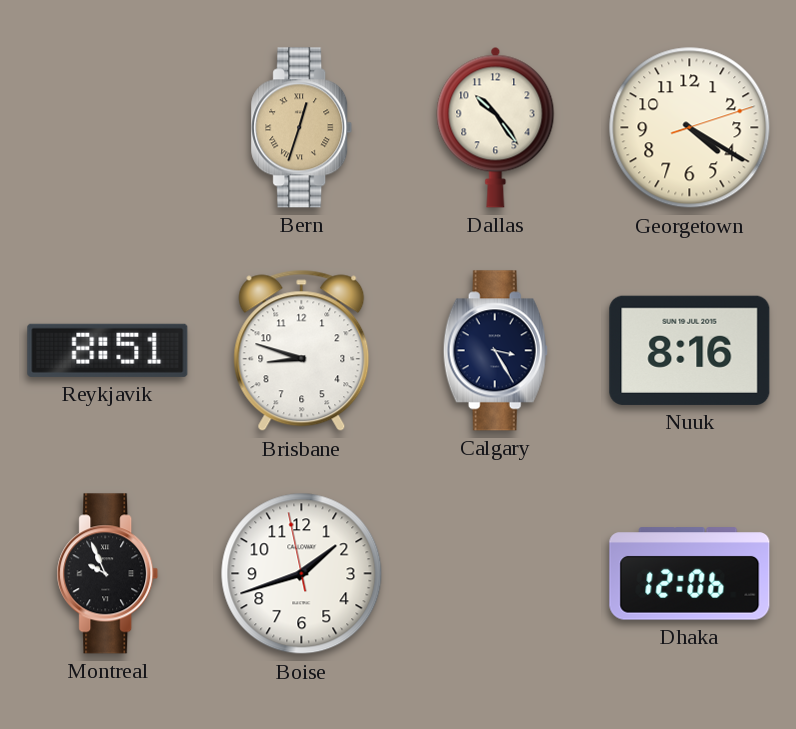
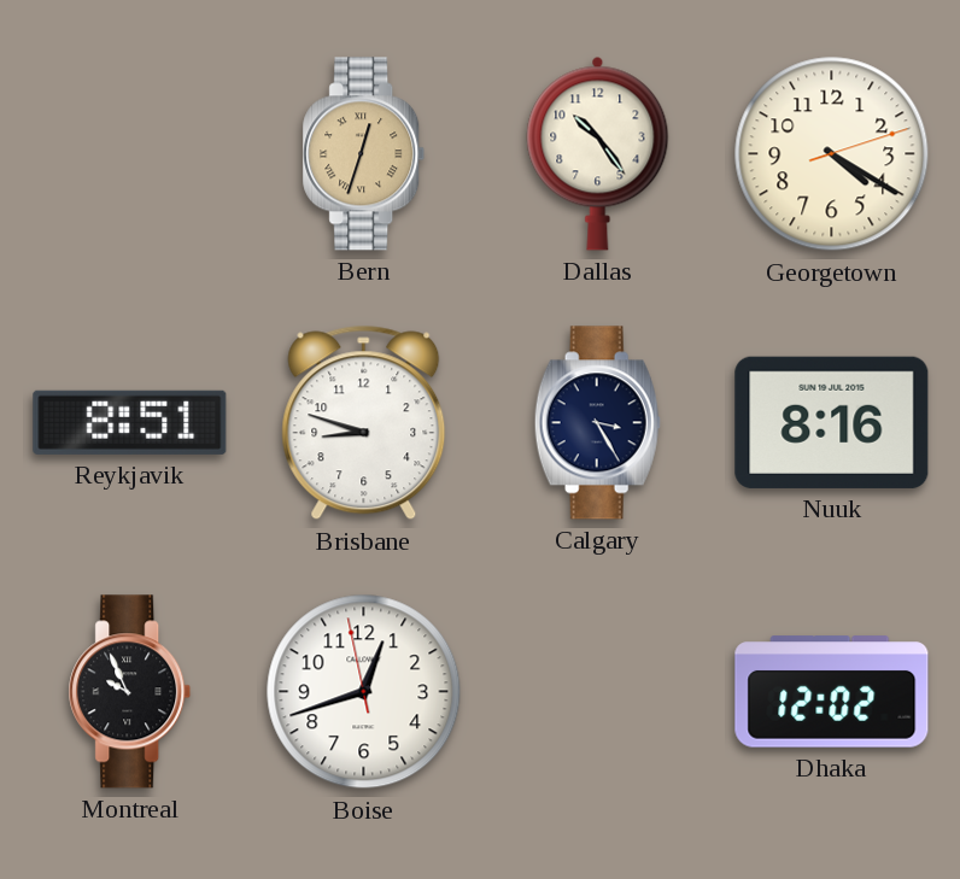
Boise: 1:41 -> 12:41 (364, 692)
Dhaka: 12:06 -> 12:02 (832, 692)
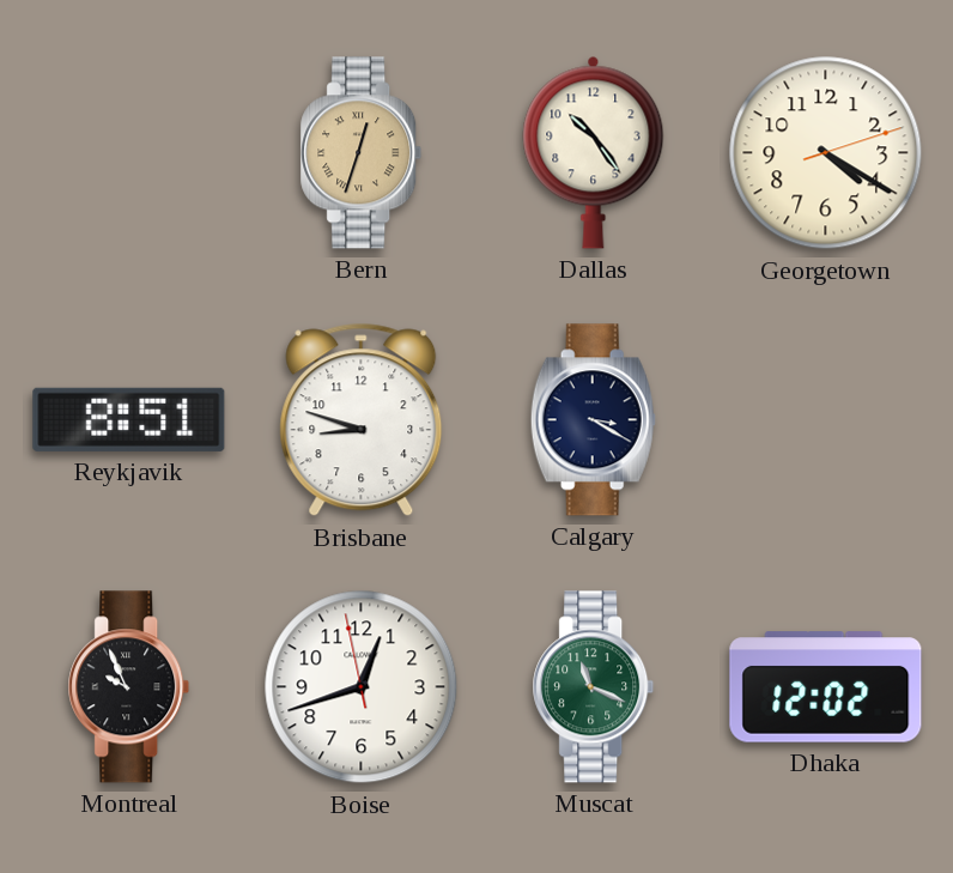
Calgary: 3:25 -> 3:20 (593, 420)
Nuuk: 8:16 -> none (832, 422)
Muscat: none -> 11:19 (594, 687)
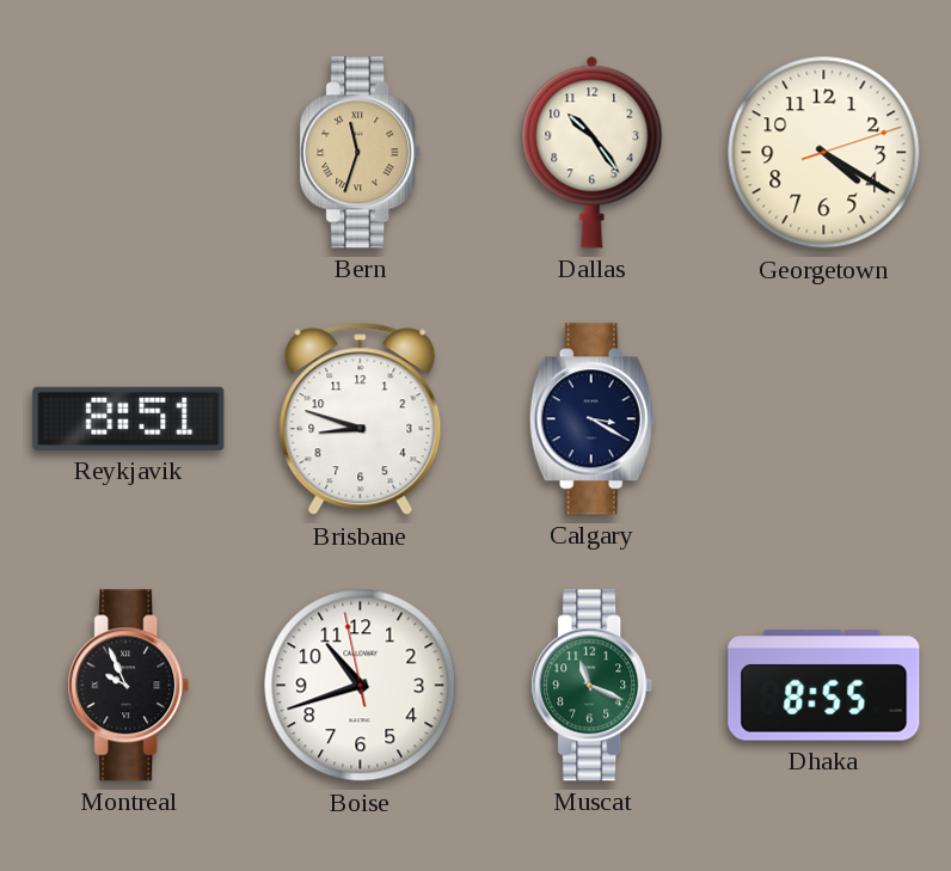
Bern: 12:33 -> 11:33 (361, 153)
Boise: 12:41 -> 10:41 (361, 686)
Dhaka: 12:02 -> 8:55 (824, 686)
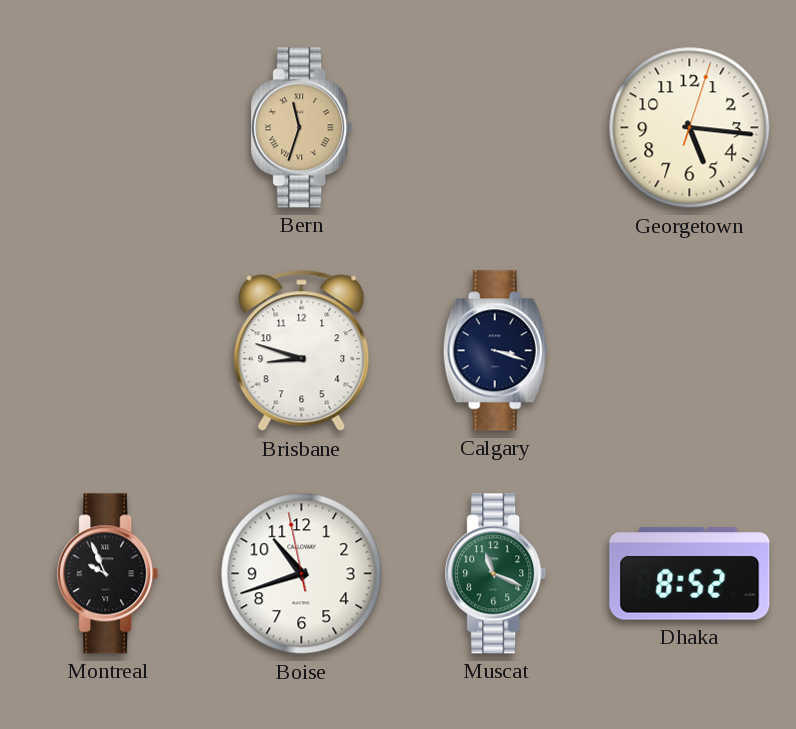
Dallas: 10:24 -> none (593, 152)
Georgetown: 4:20 -> 5:16 (690, 128)
Reykjavik: 8:51 -> none (129, 418)
Calgary: 3:20 -> 3:18 (495, 351)
Dhaka: 8:55 -> 8:52 (690, 574)
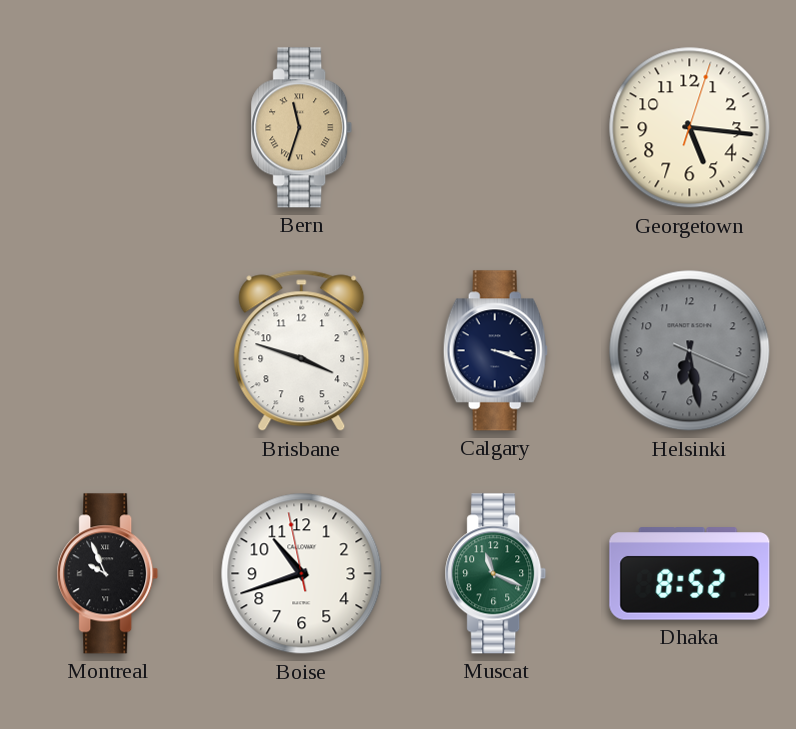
Brisbane: 8:48 -> 3:48 (302, 351)
Helsinki: none -> 6:28 (690, 351)
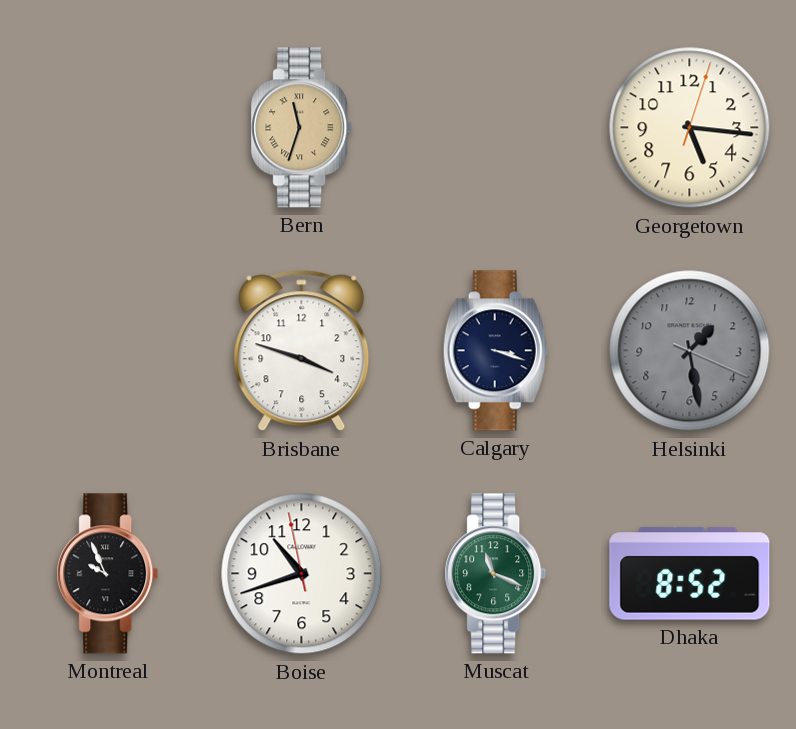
Helsinki: 6:28 -> 1:28 (690, 351)
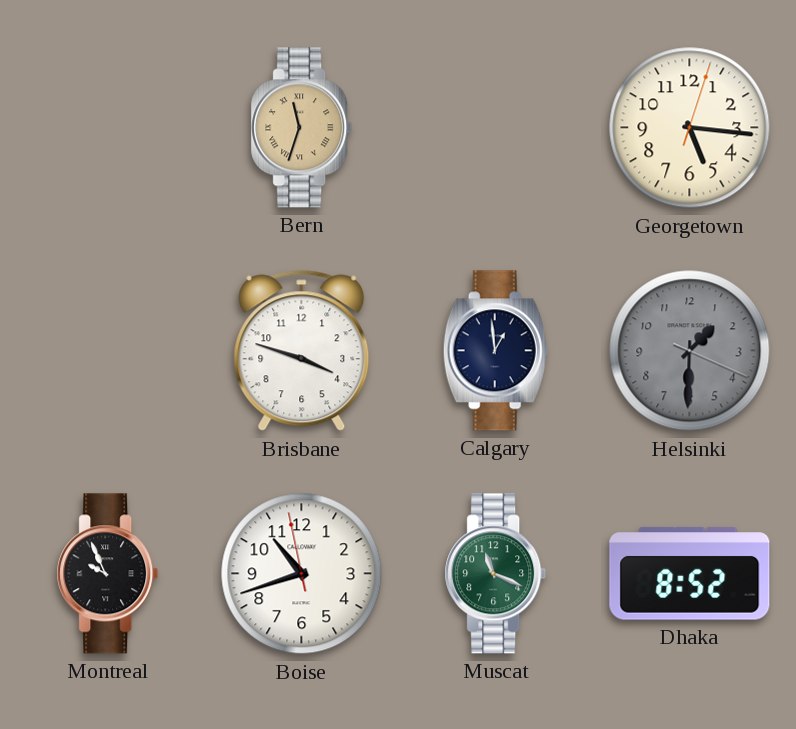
Calgary: 3:18 -> 12:59 (495, 351)
Helsinki: 1:28 -> 1:30 (690, 351)
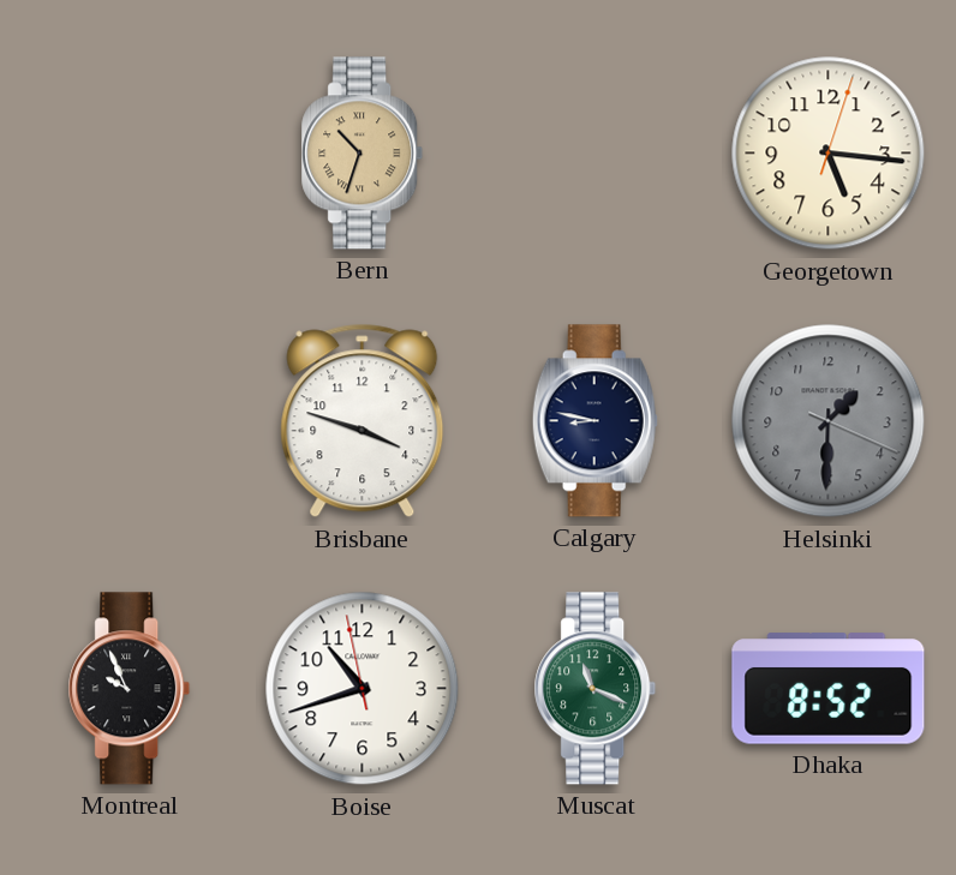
Bern: 11:33 -> 10:33 (363, 154)
Calgary: 12:59 -> 8:47 (594, 421)
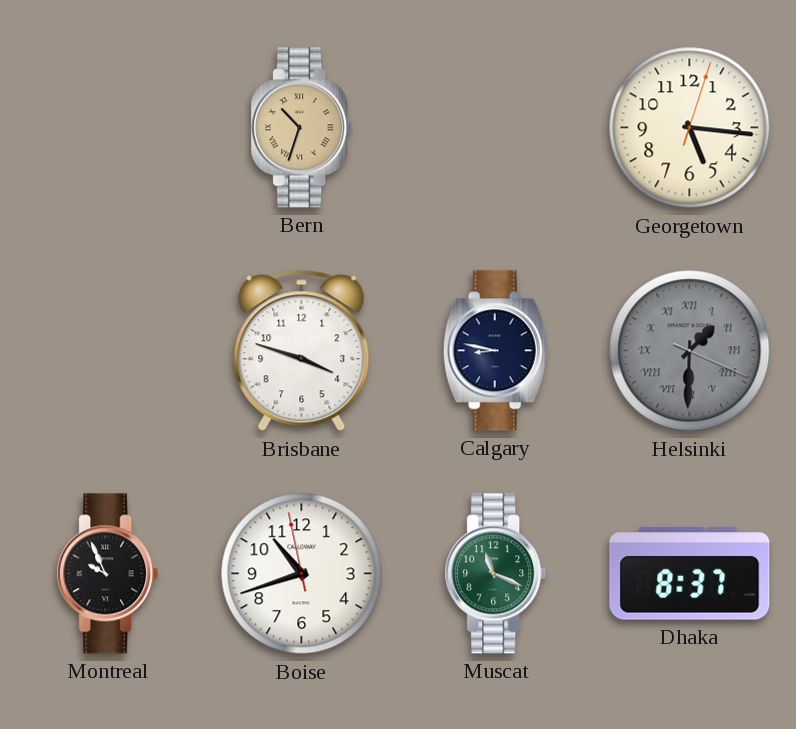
Helsinki numerals: Arabic -> Roman (690, 351)
Dhaka: 8:52 -> 8:37 (690, 574)
